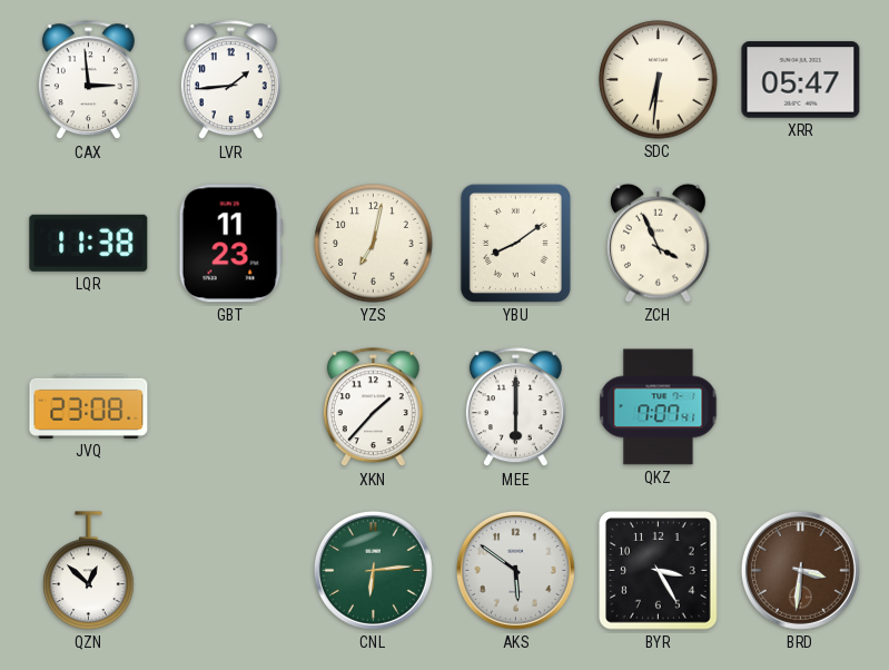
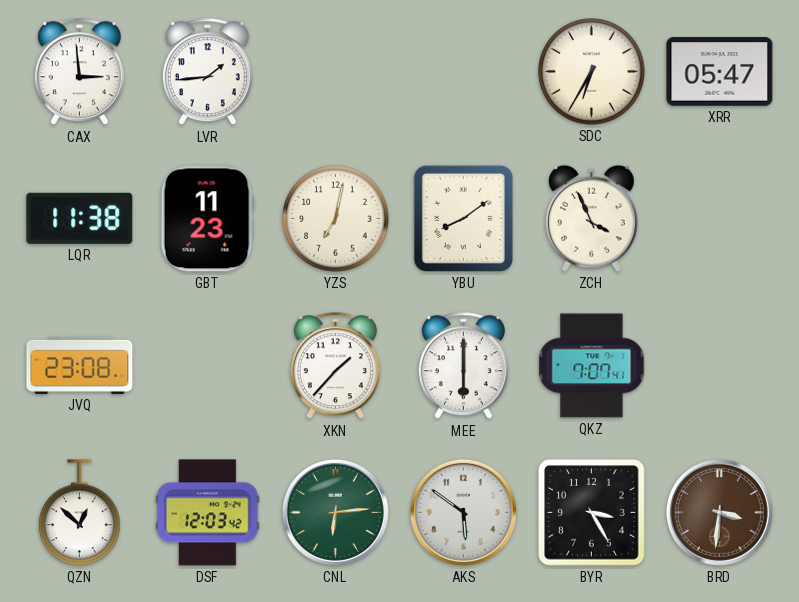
SDC: 6:31 -> 6:35 (592, 72)
DSF: none -> 12:03 (208, 513)
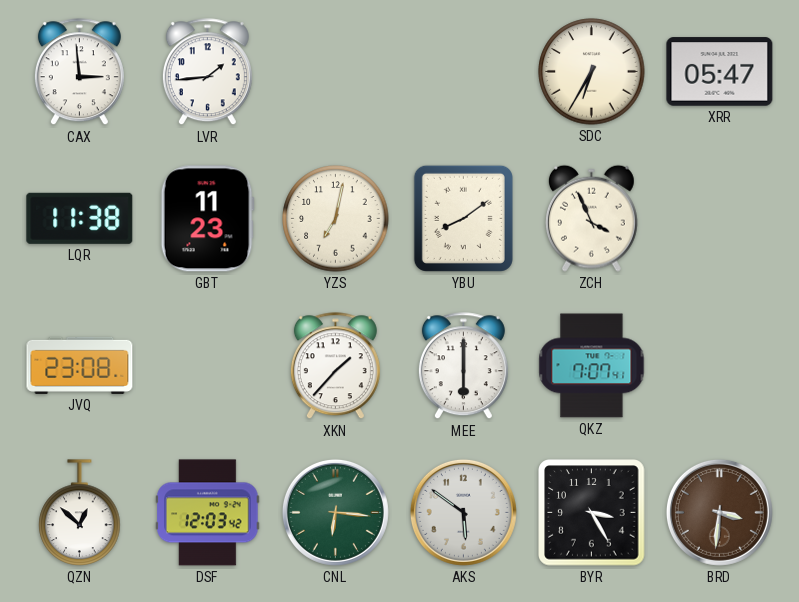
CNL: 6:14 -> 6:16 (335, 512)
